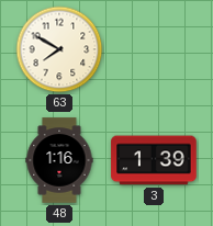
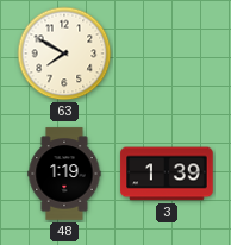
48: 1:16 -> 1:19 (64, 174)
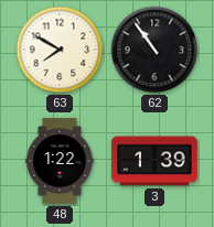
62: none -> 10:54 (154, 50)
48: 1:19 -> 1:22 (60, 161)
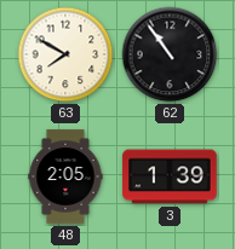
48: 1:22 -> 2:05 (65, 176)
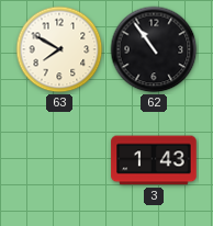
48: 2:05 -> none (65, 176)
3: 1:39 -> 1:43 (154, 160)
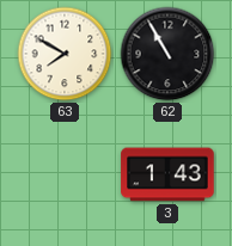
62: 10:54 -> 10:55 (167, 54)
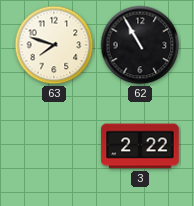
63: 7:50 -> 7:48 (54, 45)
3: 1:43 -> 2:22 (140, 146)
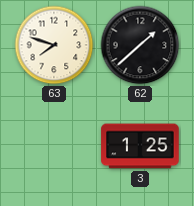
62: 10:55 -> 1:38 (140, 45)
3: 2:22 -> 1:25 (140, 146)
